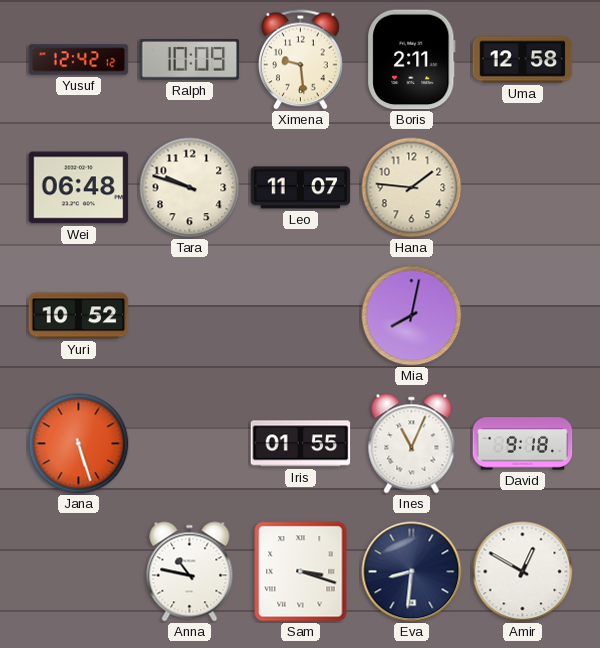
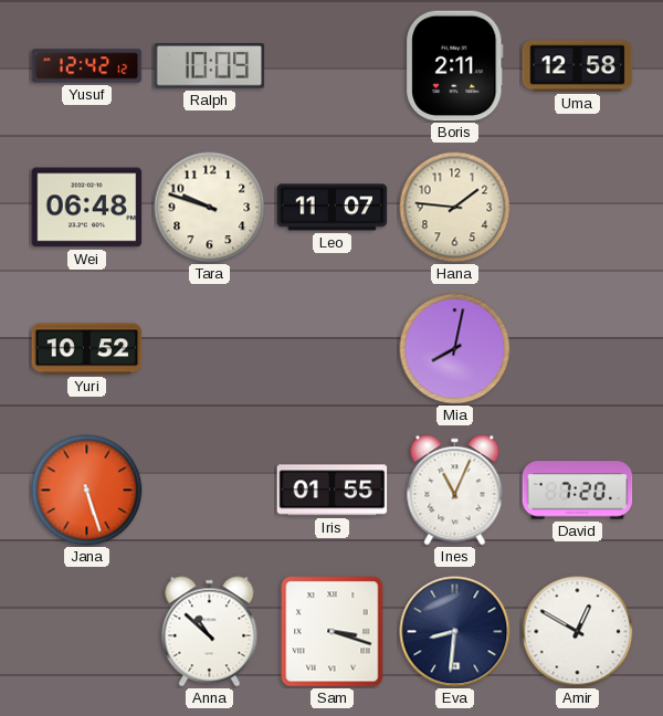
Ximena: 9:29 -> none (301, 60)
David: 9:18 -> 7:20 (578, 491)
Anna: 10:47 -> 10:52 (210, 632)
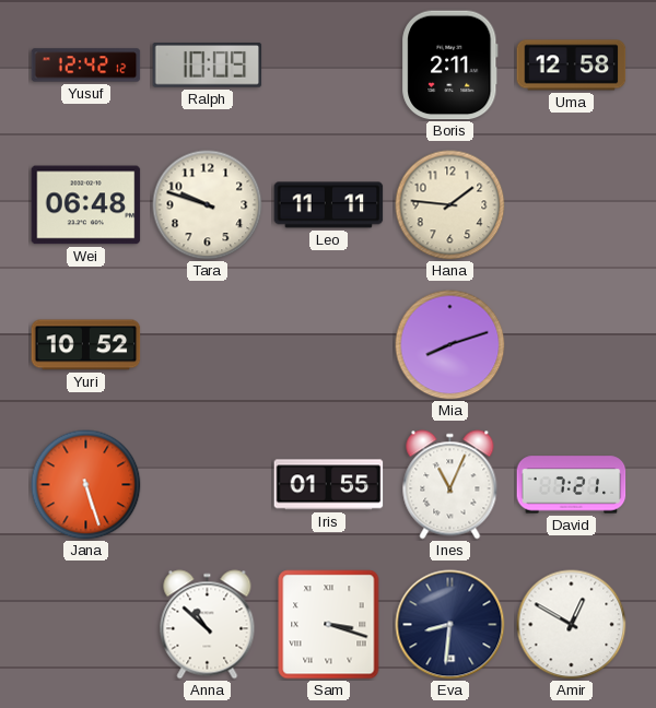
Leo: 11:07 -> 11:11 (329, 205)
Mia: 8:02 -> 8:12 (450, 345)
David: 7:20 -> 7:21 (572, 485)
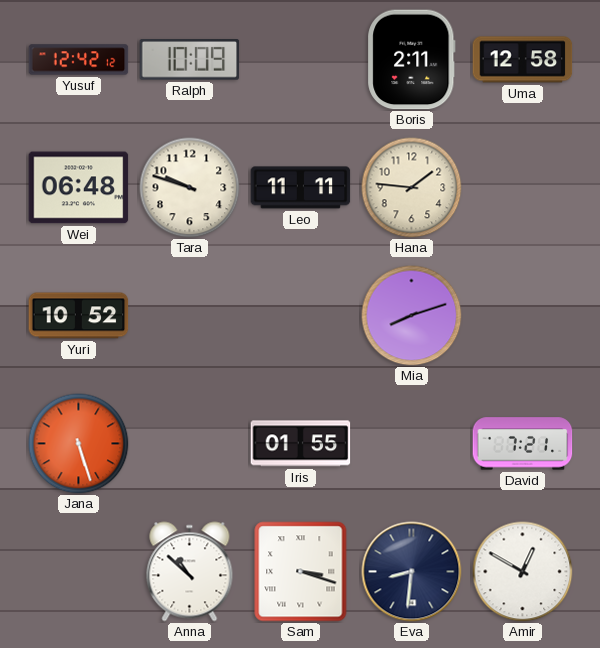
Ines: 11:04 -> none (450, 485)
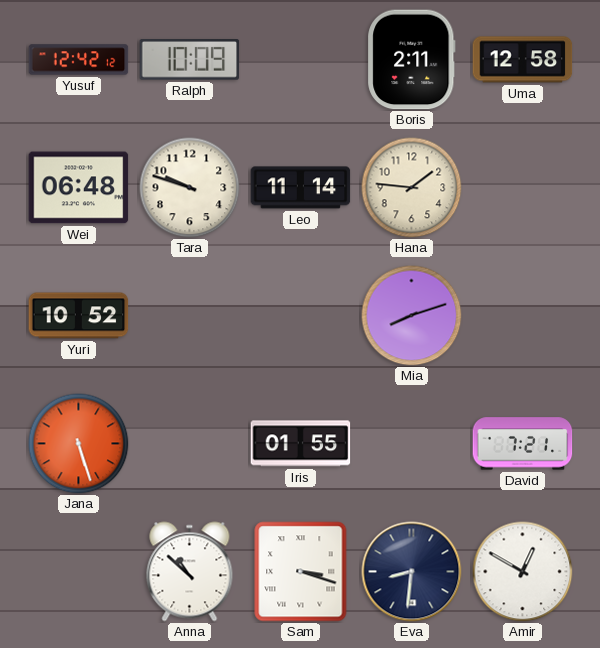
Leo: 11:11 -> 11:14 (301, 188)
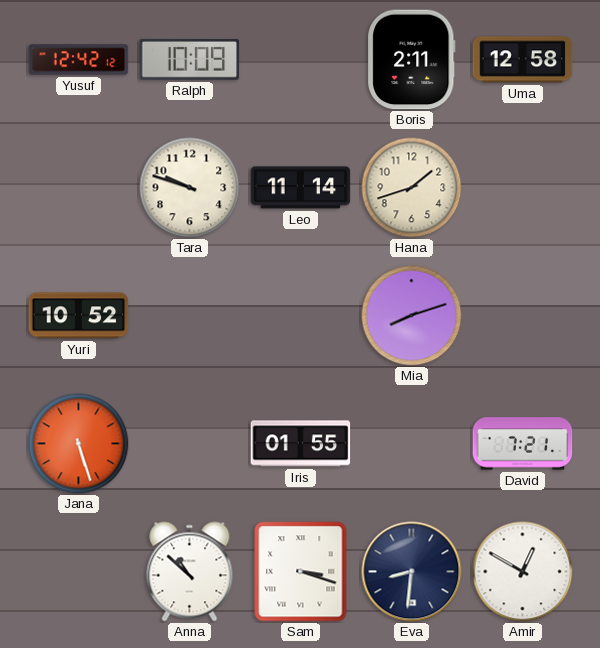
Wei: 06:48 -> none (79, 188)
Hana: 1:46 -> 1:42 (412, 188)
